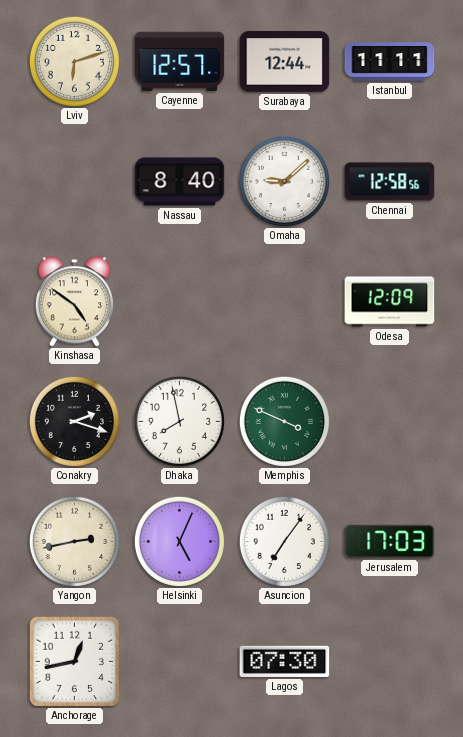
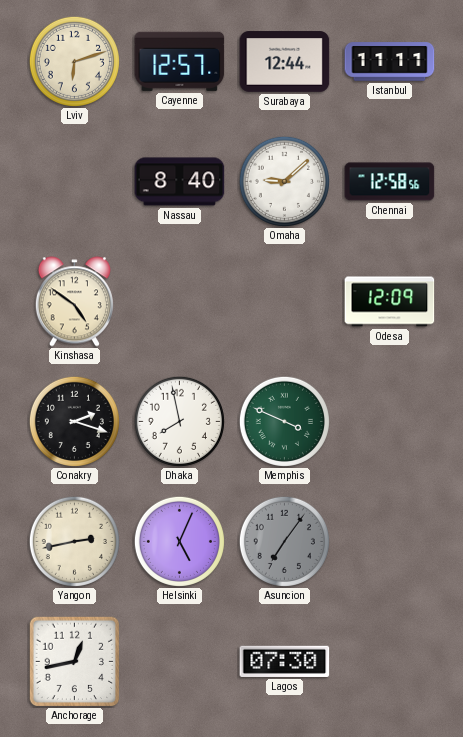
Asuncion dial: white -> grey (284, 541)
Jerusalem: 17:03 -> none (390, 541)
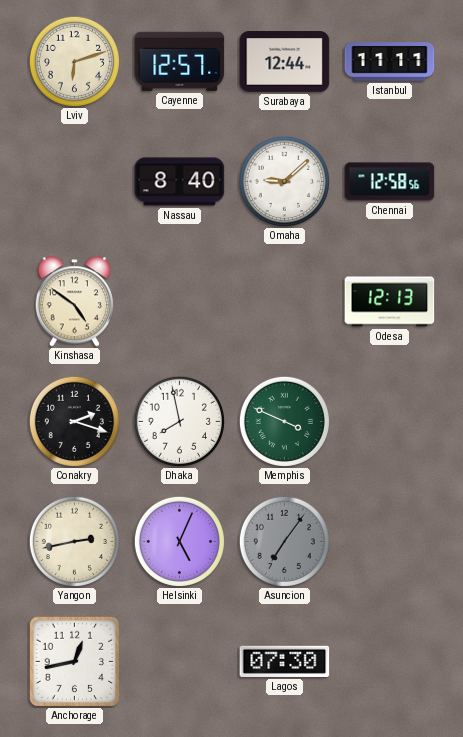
Odesa: 12:09 -> 12:13 (390, 302)
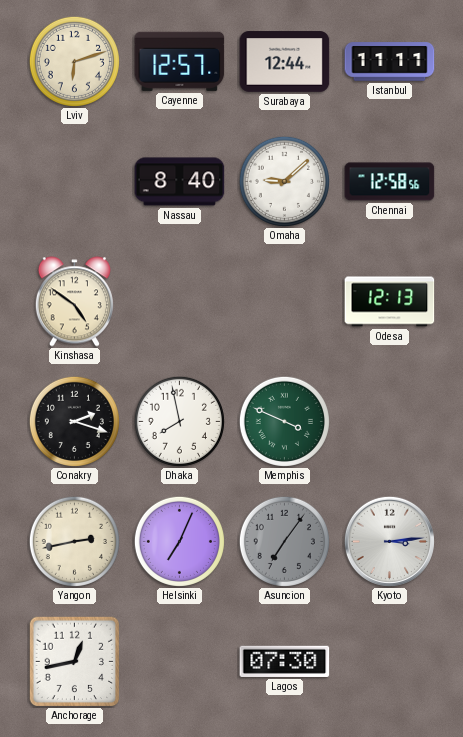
Helsinki: 5:04 -> 7:04 (179, 541)
Kyoto: none -> 3:14 (389, 541)
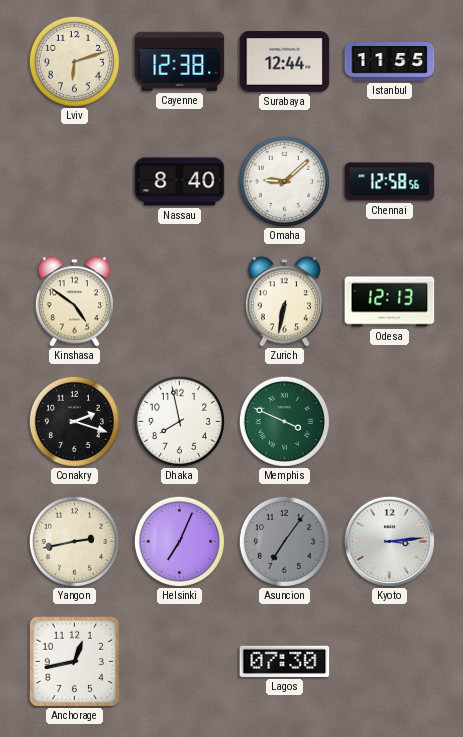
Cayenne: 12:57 -> 12:38 (180, 61)
Istanbul: 11:11 -> 11:55 (390, 62)
Zurich: none -> 6:32 (284, 302)
